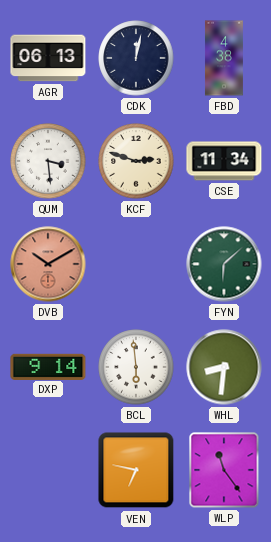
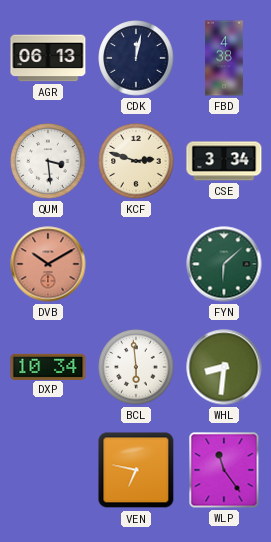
CSE: 11:34 -> 3:34 (224, 161)
DXP: 9:14 -> 10:34 (48, 366)
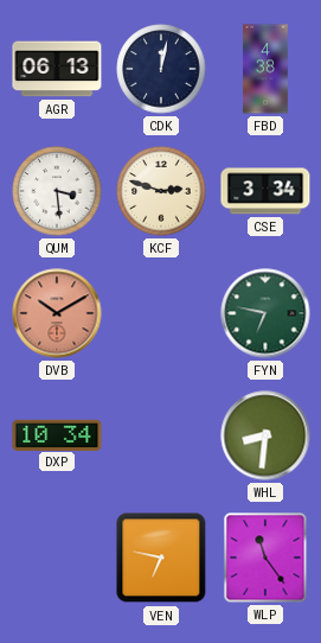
FYN: 6:08 -> 6:47 (265, 313)
BCL: 5:59 -> none (136, 367)
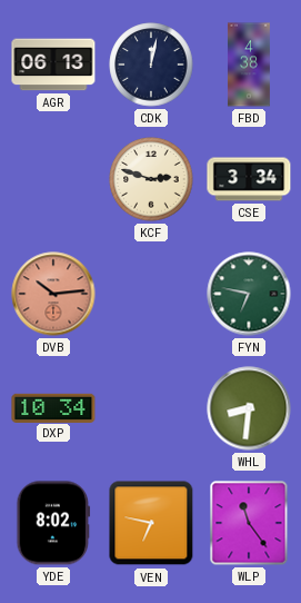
QUM: 3:29 -> none (57, 191)
DVB: 10:10 -> 10:14 (53, 294)
YDE: none -> 8:02 (53, 523)
